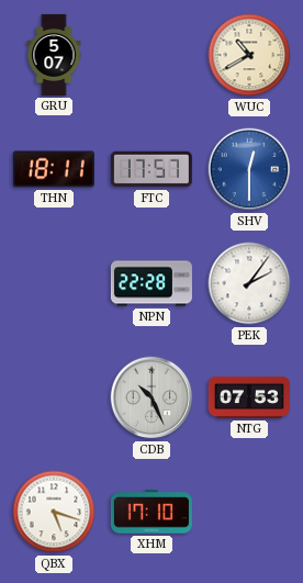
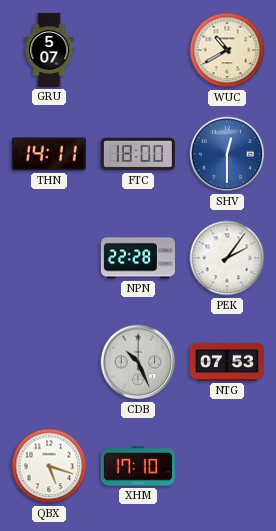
THN: 18:11 -> 14:11 (49, 154)
FTC: 17:57 -> 18:00 (138, 154)
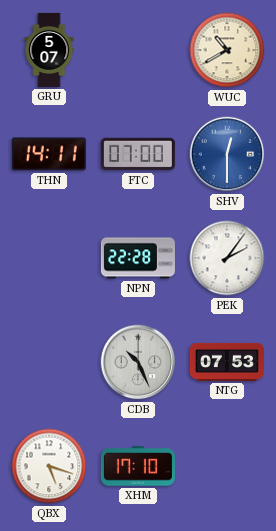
FTC: 18:00 -> 07:00 (138, 154)
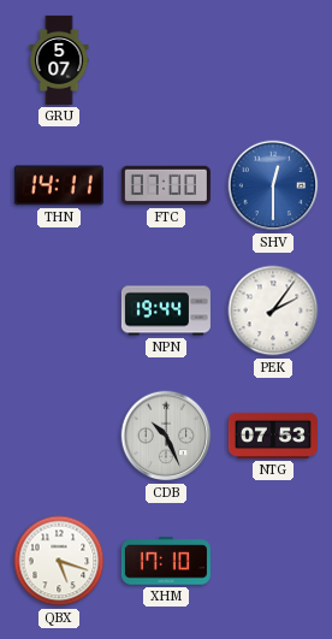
WUC: 10:40 -> none (227, 50)
NPN: 22:28 -> 19:44 (166, 310)
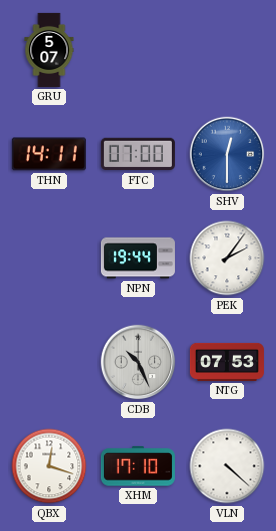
QBX: 5:18 -> 12:18 (49, 466)
VLN: none -> 4:22 (227, 466)
